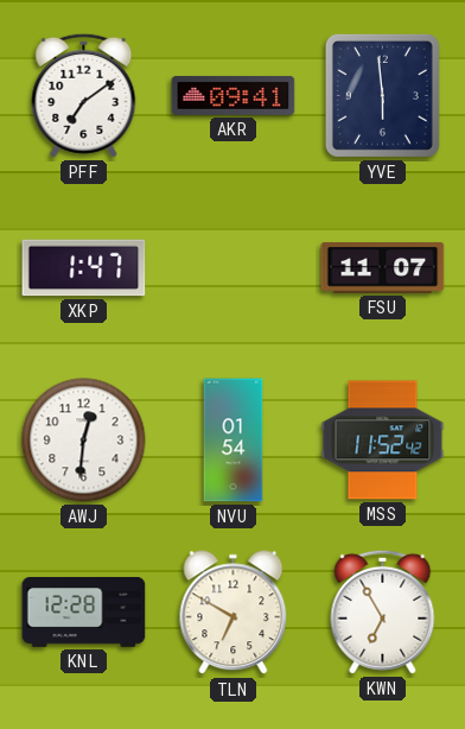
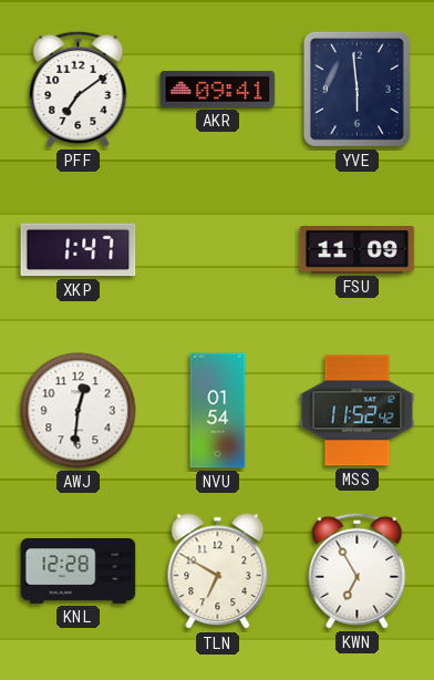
FSU: 11:07 -> 11:09 (358, 250)
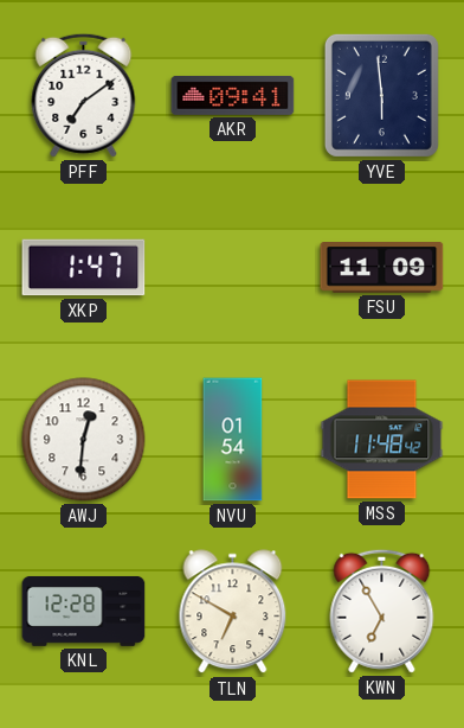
MSS: 11:52 -> 11:48 (382, 440)
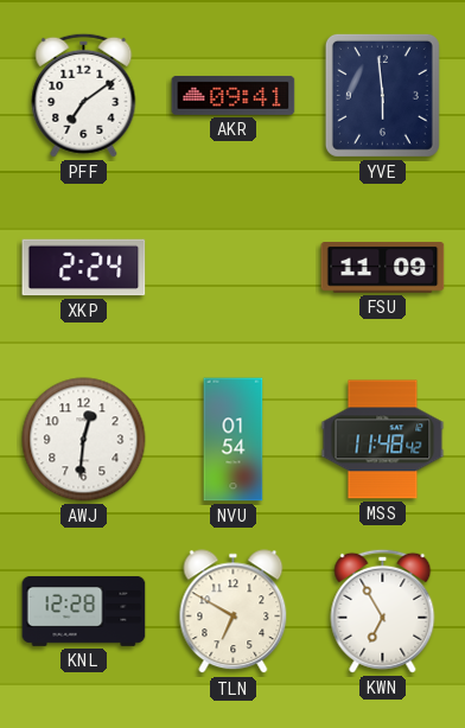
XKP: 1:47 -> 2:24 (84, 268)
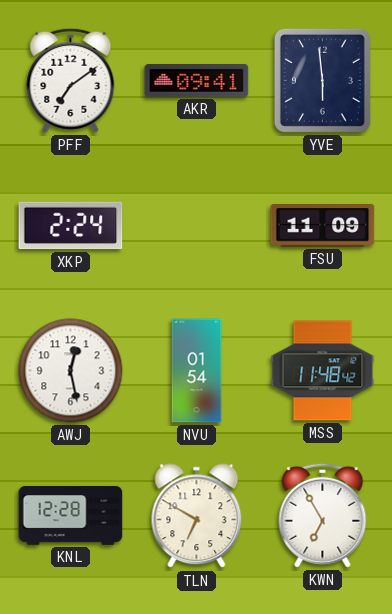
AWJ: 12:31 -> 12:28 (71, 371)
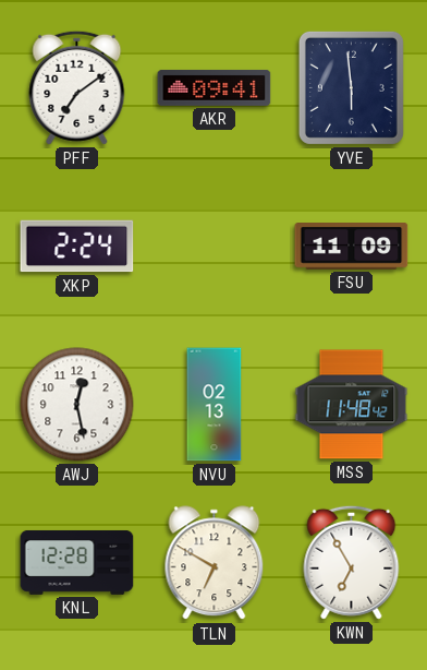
NVU: 01:54 -> 02:13 (215, 405)
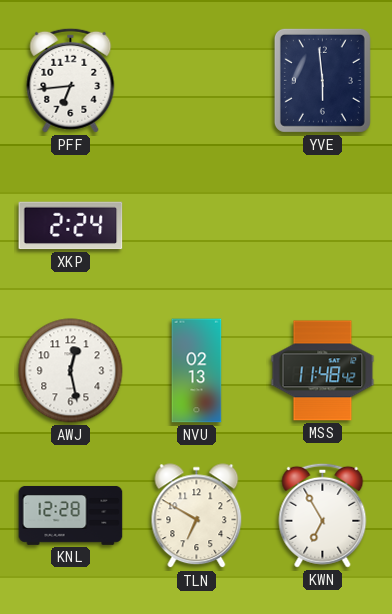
PFF: 7:09 -> 6:44 (71, 80)
AKR: 09:41 -> none (215, 87)
FSU: 11:09 -> none (352, 247)
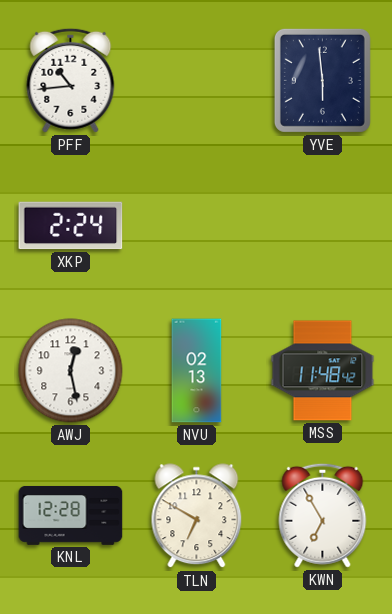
PFF: 6:44 -> 10:44 (71, 80)
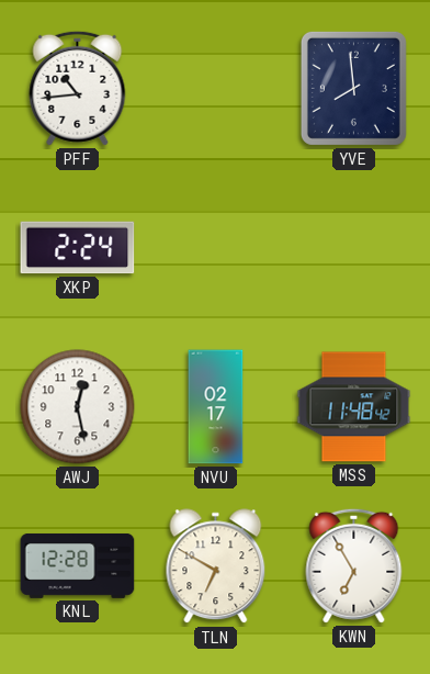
YVE: 5:59 -> 7:59 (353, 88)
NVU: 02:13 -> 02:17 (216, 407)
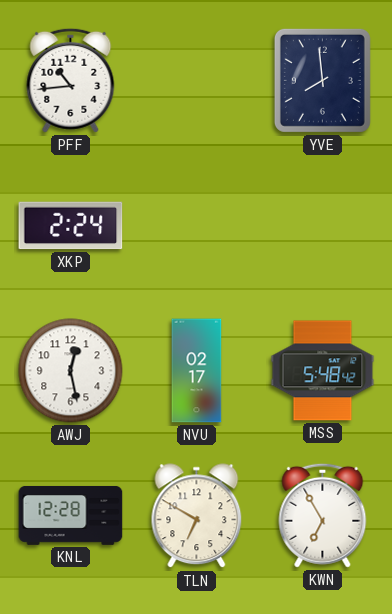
MSS: 11:48 -> 5:48 (323, 371)
